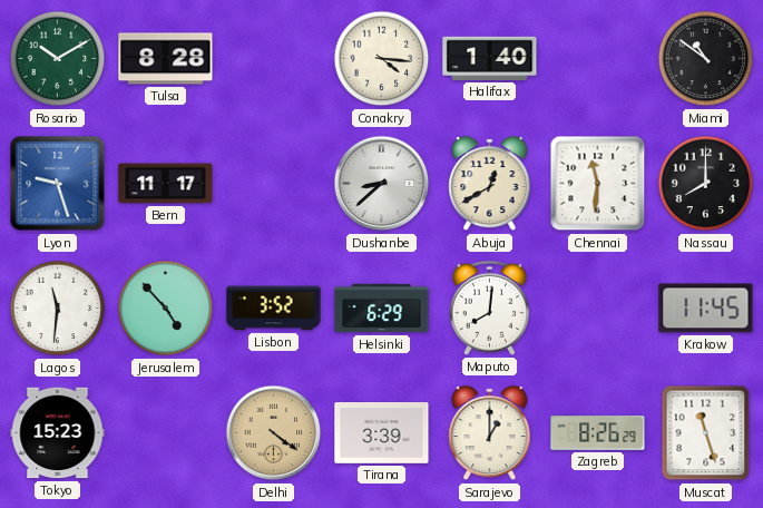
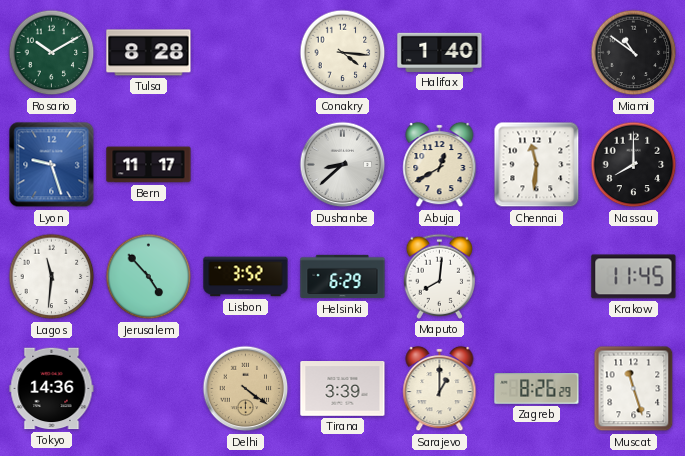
Tokyo: 15:23 -> 14:36 (52, 389)
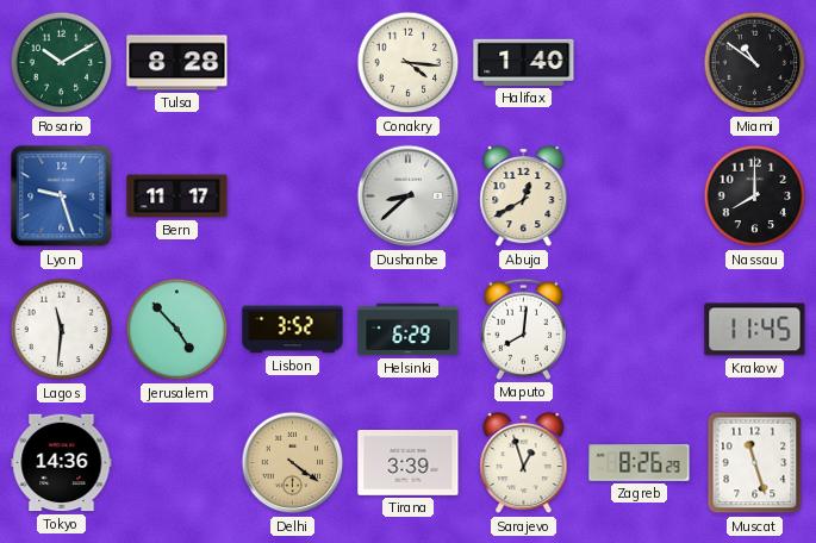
Chennai: 11:31 -> none (537, 165)
Sarajevo: 1:00 -> 12:57 (524, 463)
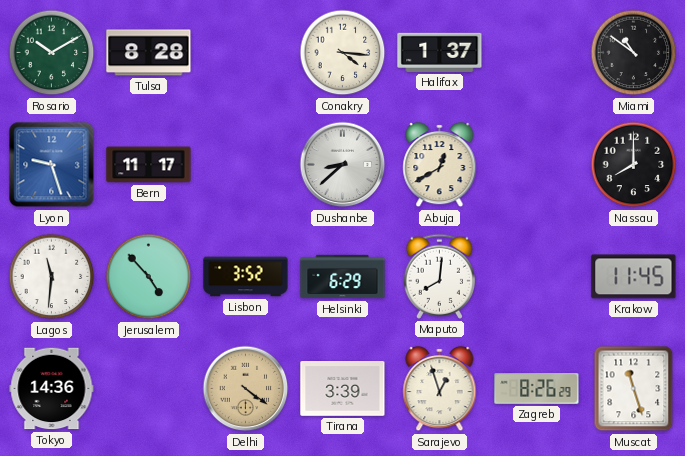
Halifax: 1:40 -> 1:37 (440, 52)
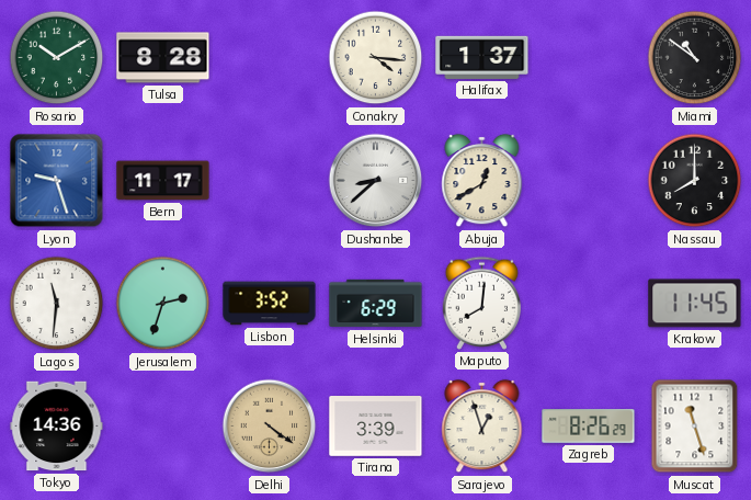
Jerusalem: 4:53 -> 2:33 (163, 304)
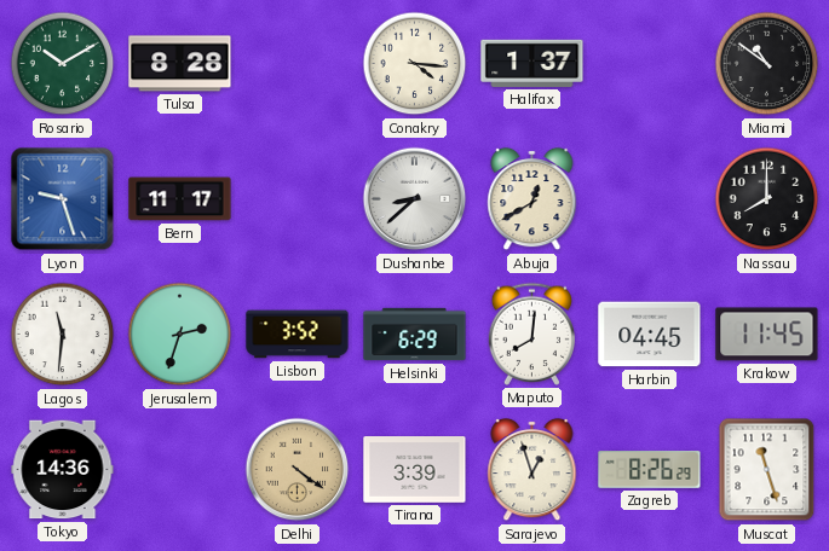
Harbin: none -> 04:45 (650, 335)
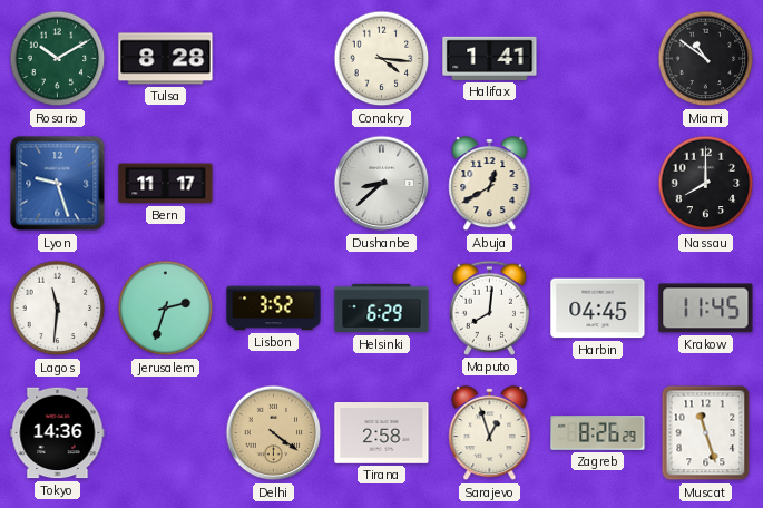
Halifax: 1:37 -> 1:41 (490, 58)
Tirana: 3:39 -> 2:58 (382, 433)
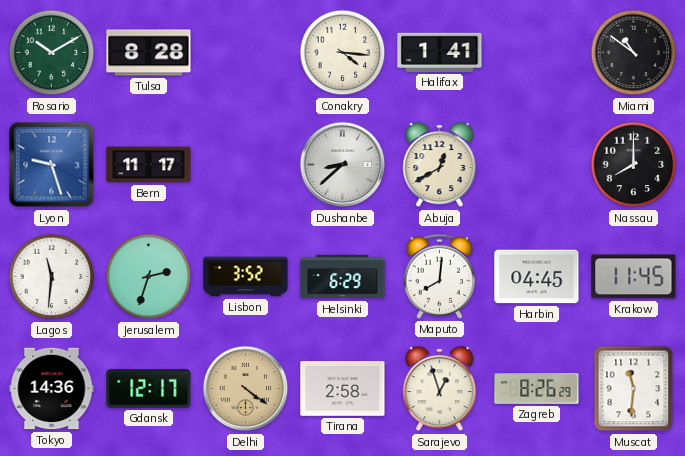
Gdansk: none -> 12:17 (149, 389)
Muscat: 11:27 -> 11:31 (634, 389)
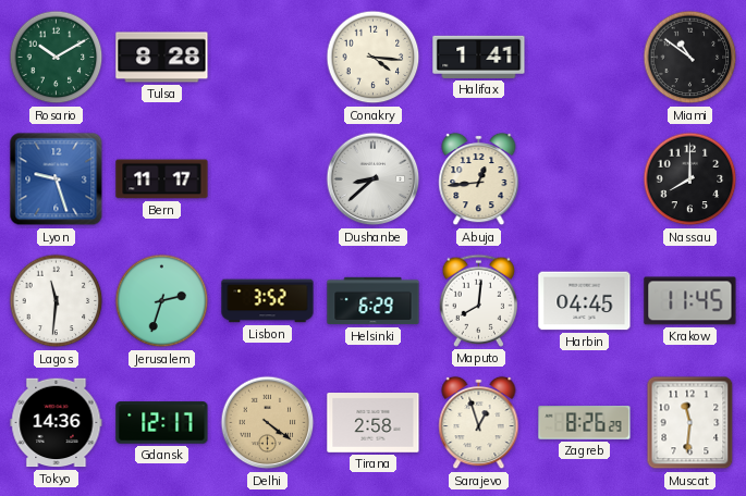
Abuja: 12:40 -> 12:44 (479, 179)
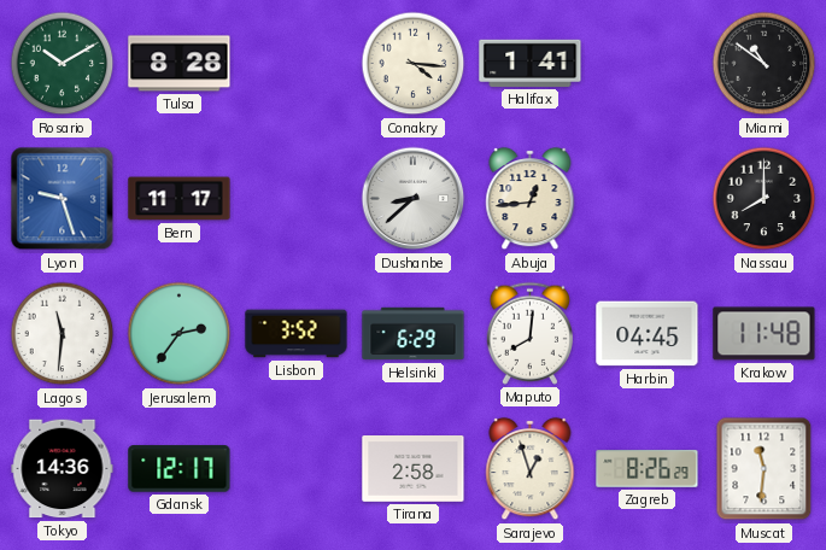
Jerusalem: 2:33 -> 2:36 (180, 334)
Krakow: 11:45 -> 11:48 (765, 334)
Delhi: 4:21 -> none (268, 423)
